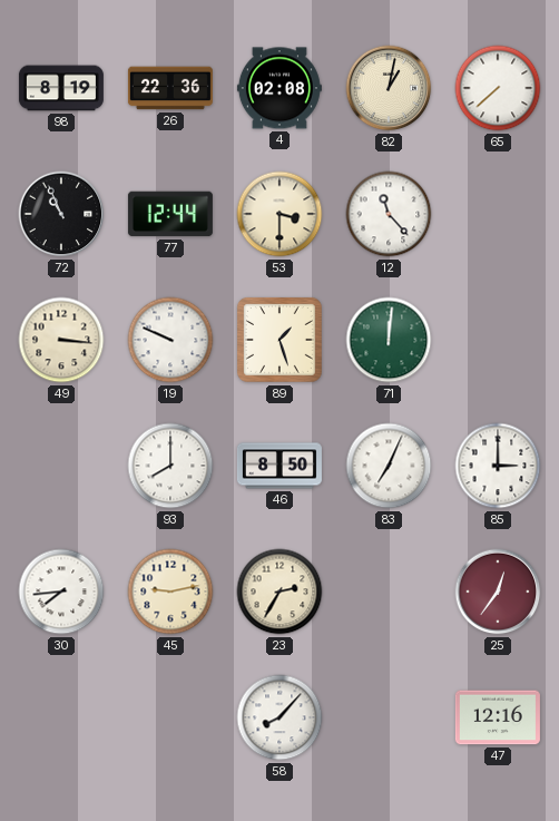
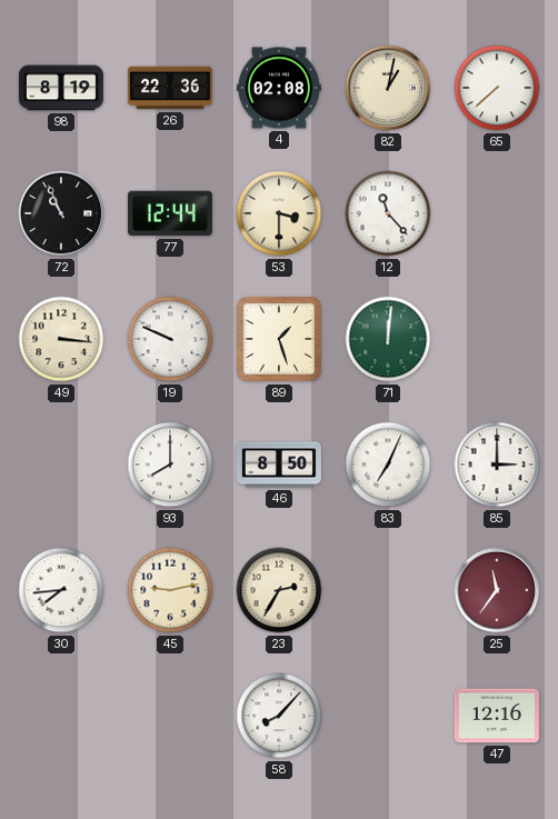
25: 12:36 -> 11:36 (497, 590)
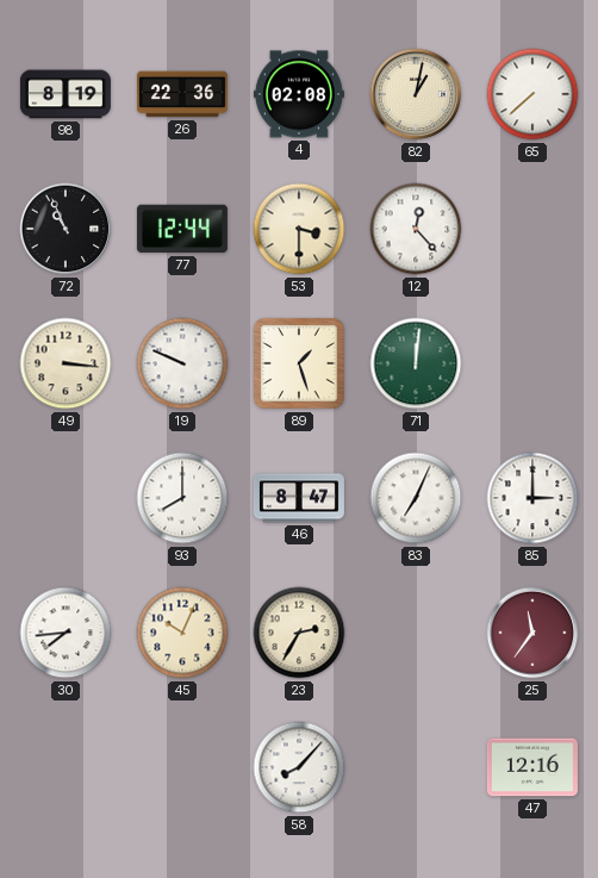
12: 11:23 -> 12:23 (416, 229)
46: 8:50 -> 8:47 (299, 498)
45: 9:13 -> 10:04 (182, 633)
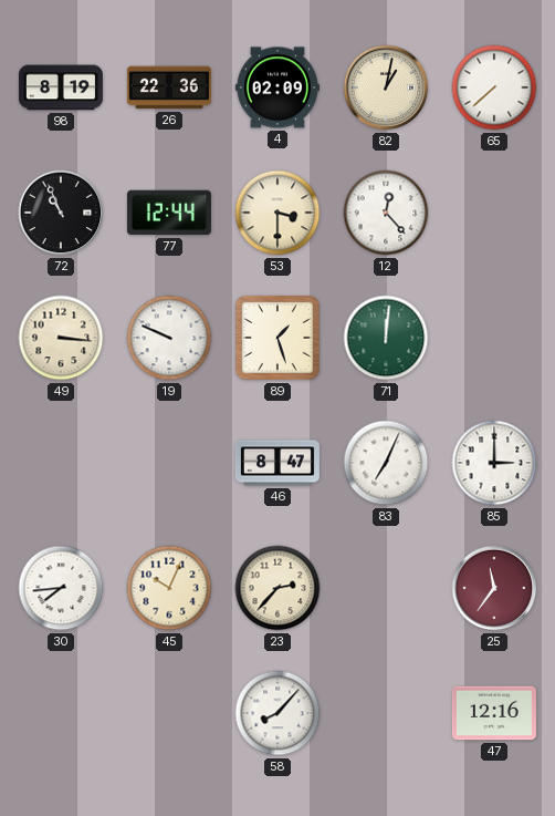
4: 02:08 -> 02:09 (277, 87)
93: 8:00 -> none (182, 498)
23: 2:35 -> 2:37 (277, 588)
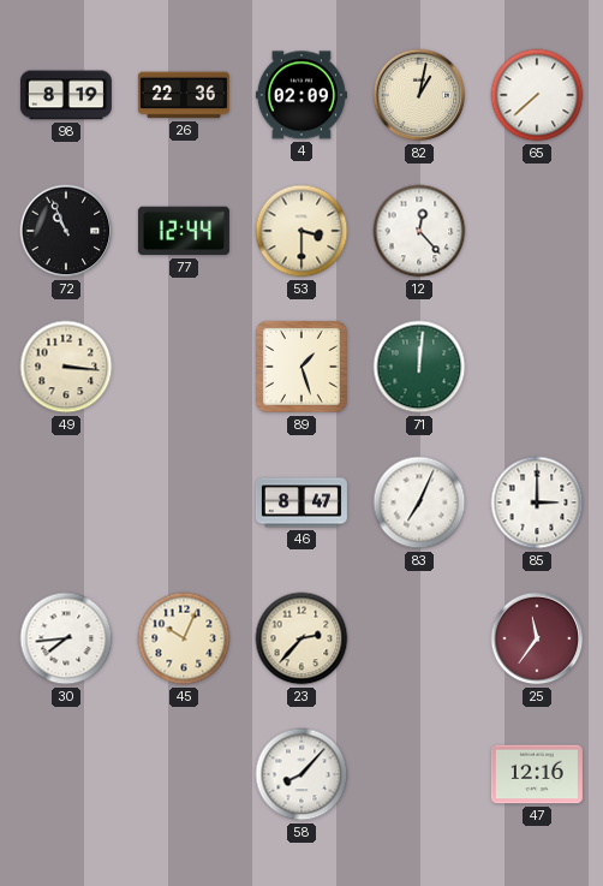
19: 9:49 -> none (169, 338)
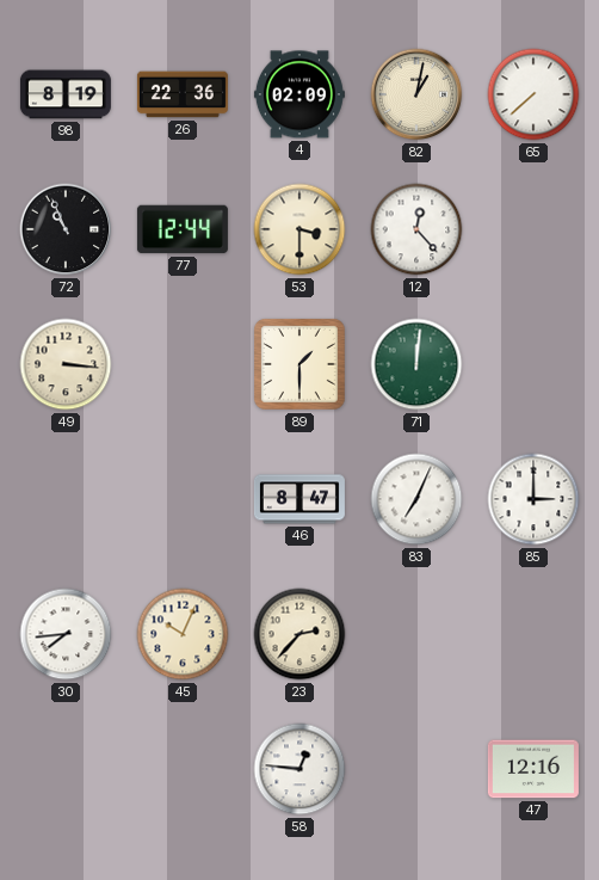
89: 1:27 -> 1:30 (301, 365)
25: 11:36 -> none (537, 638)
58: 8:07 -> 12:46 (299, 769)
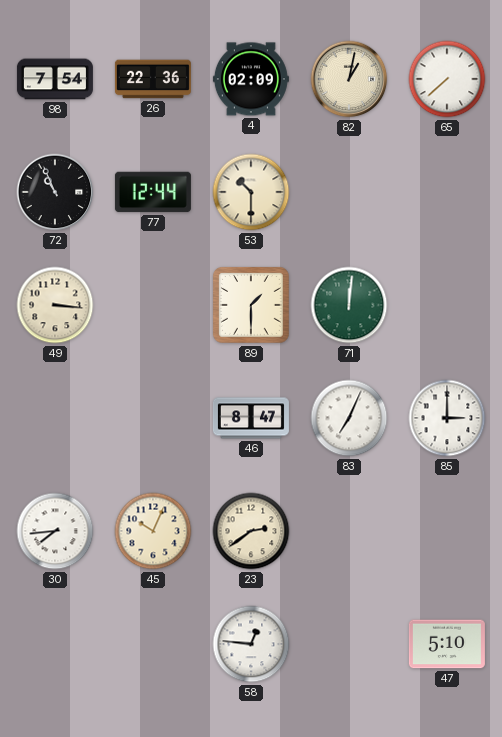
98: 8:19 -> 7:54 (55, 79)
53: 3:30 -> 10:30 (251, 192)
12: 12:23 -> none (416, 229)
23: 2:37 -> 2:39 (251, 531)
47: 12:16 -> 5:10 (447, 644)
